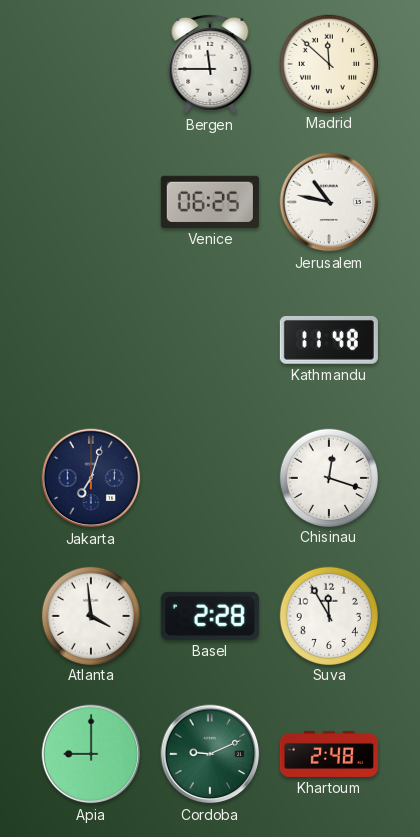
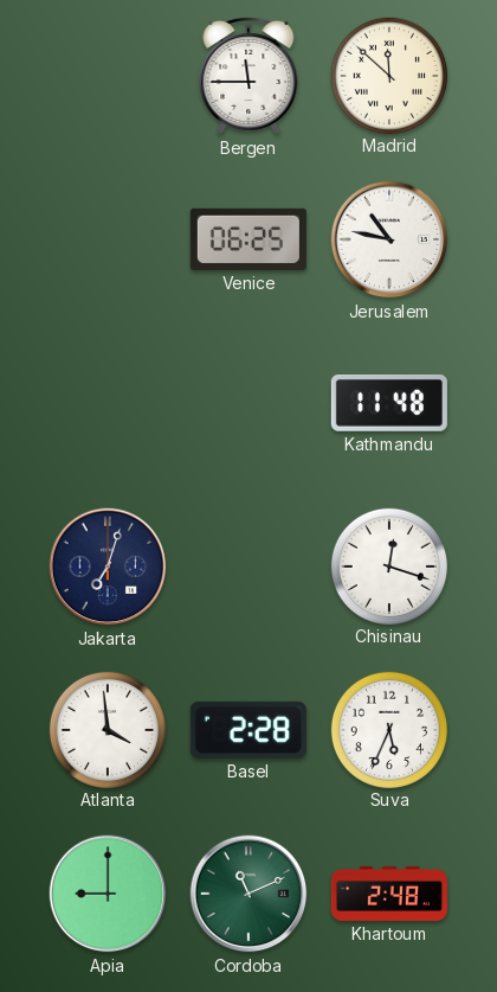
Suva: 11:55 -> 5:34 (388, 729)
Cordoba: 9:11 -> 11:11 (248, 894)
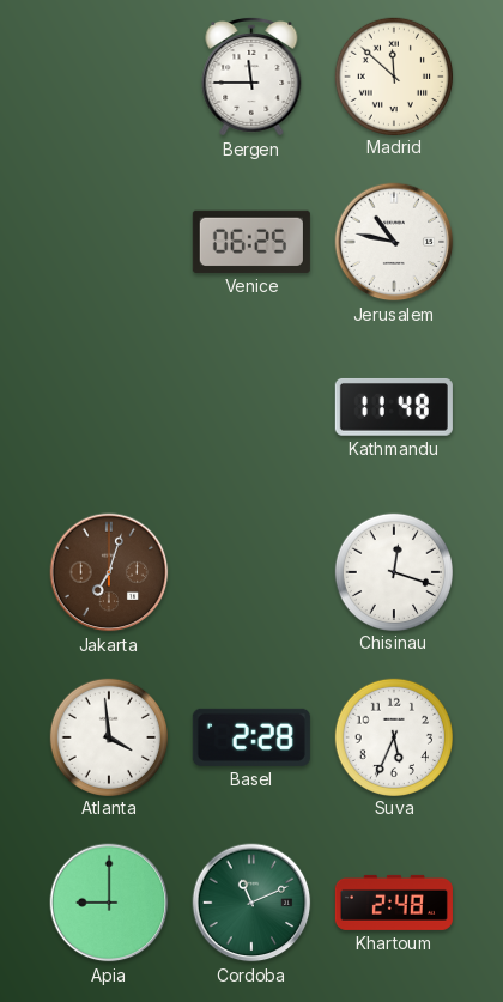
Jakarta dial: navy -> brown (109, 572)
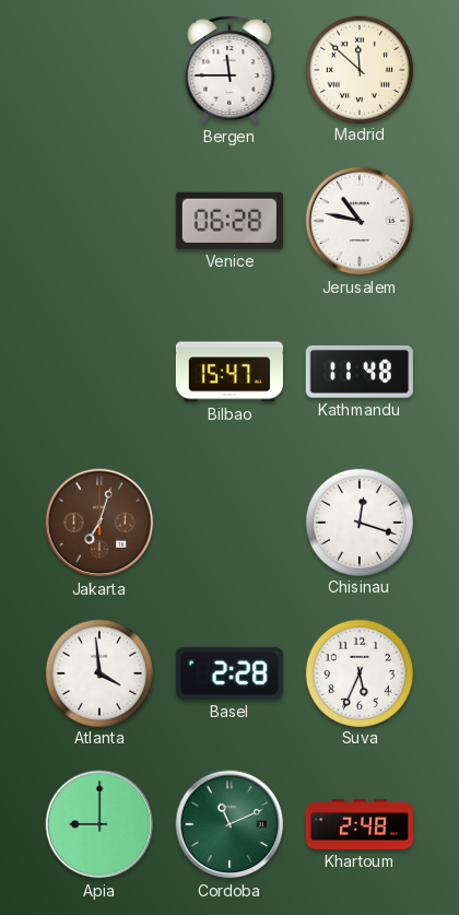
Venice: 06:25 -> 06:28 (229, 221)
Bilbao: none -> 15:47 (229, 372)
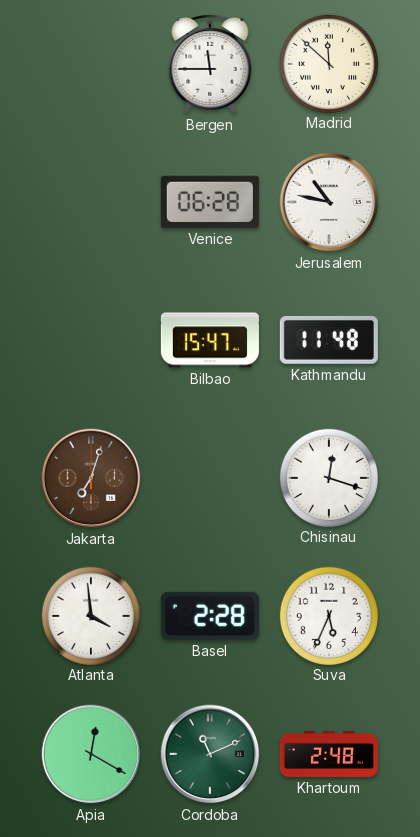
Apia: 9:00 -> 12:20 (91, 754)
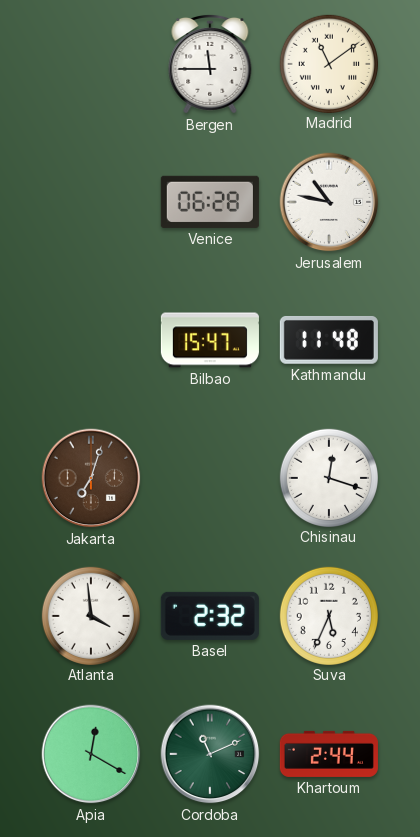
Madrid: 11:52 -> 11:09 (328, 63)
Basel: 2:28 -> 2:32 (210, 616)
Khartoum: 2:48 -> 2:44 (329, 754)
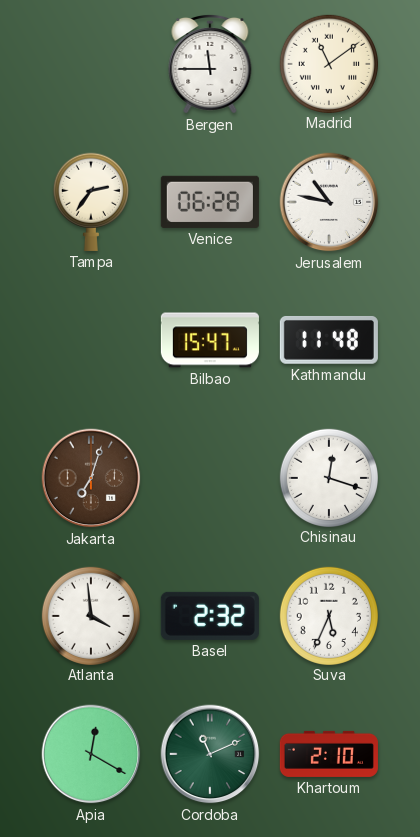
Tampa: none -> 2:36 (91, 202)
Khartoum: 2:44 -> 2:10 (329, 754)
